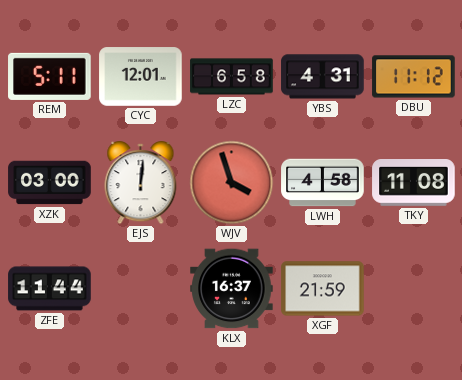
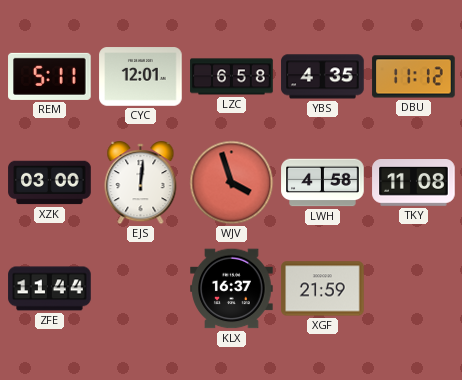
YBS: 4:31 -> 4:35 (323, 77)
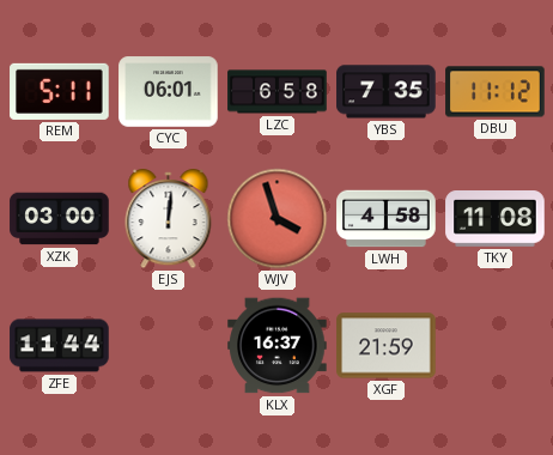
CYC: 12:01 -> 06:01 (169, 92)
YBS: 4:35 -> 7:35 (387, 92)
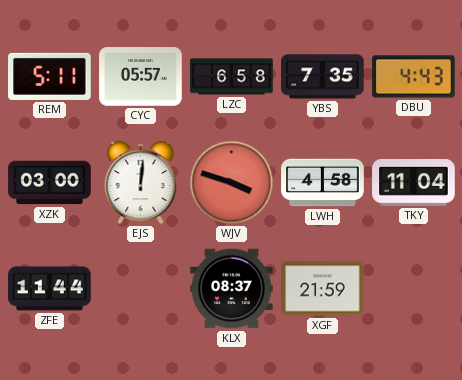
CYC: 06:01 -> 05:57 (141, 77)
DBU: 11:12 -> 4:43 (414, 77)
WJV: 3:57 -> 3:48 (232, 183)
TKY: 11:08 -> 11:04 (414, 183)
KLX: 16:37 -> 08:37 (232, 289)
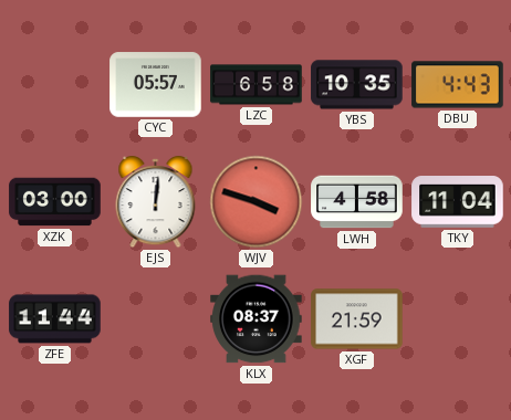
REM: 5:11 -> none (50, 76)
YBS: 7:35 -> 10:35 (357, 85)
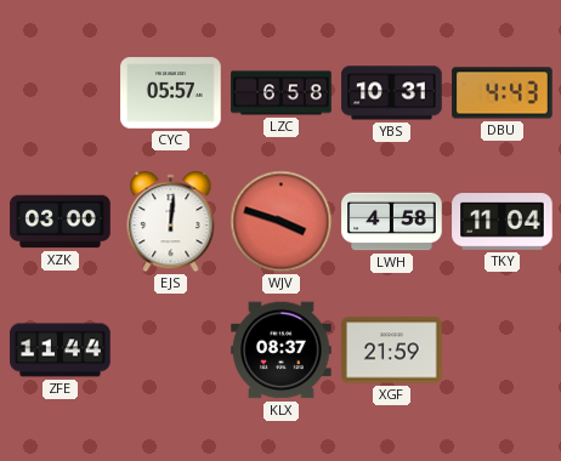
YBS: 10:35 -> 10:31 (392, 93)
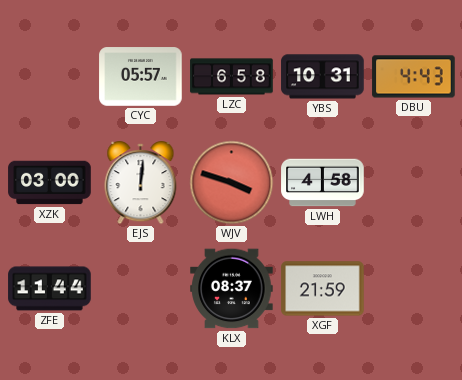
TKY: 11:04 -> none (503, 222)
